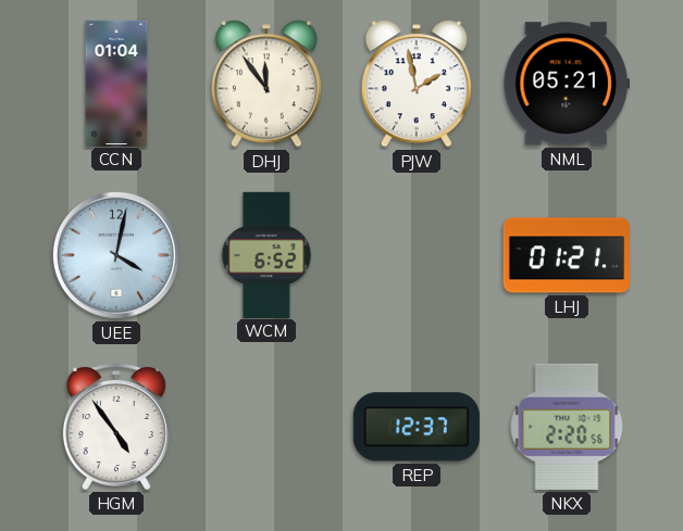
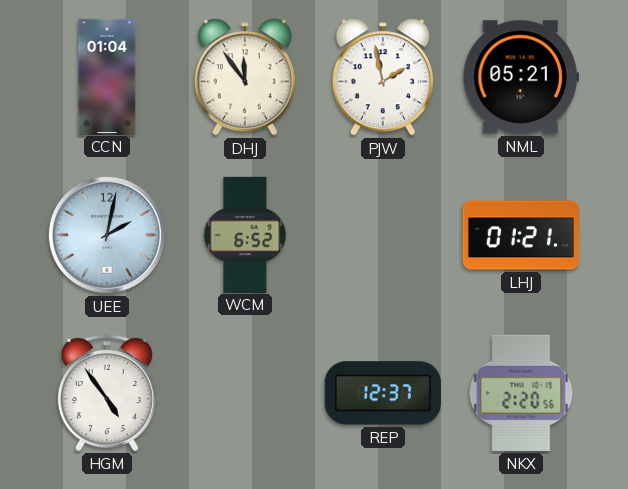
UEE: 4:02 -> 2:02 (107, 235)
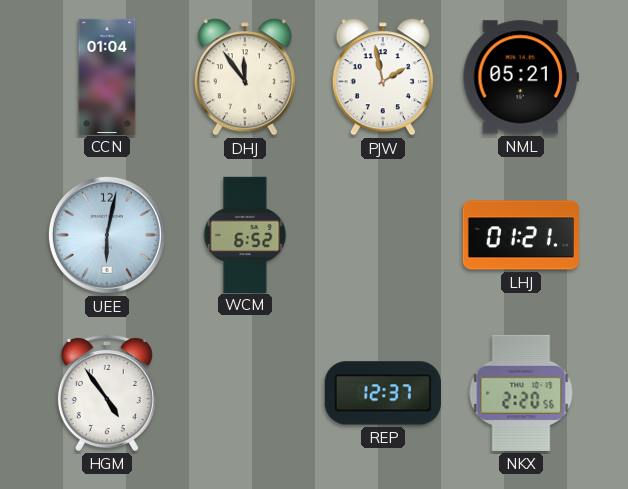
UEE: 2:02 -> 6:02 (107, 235)
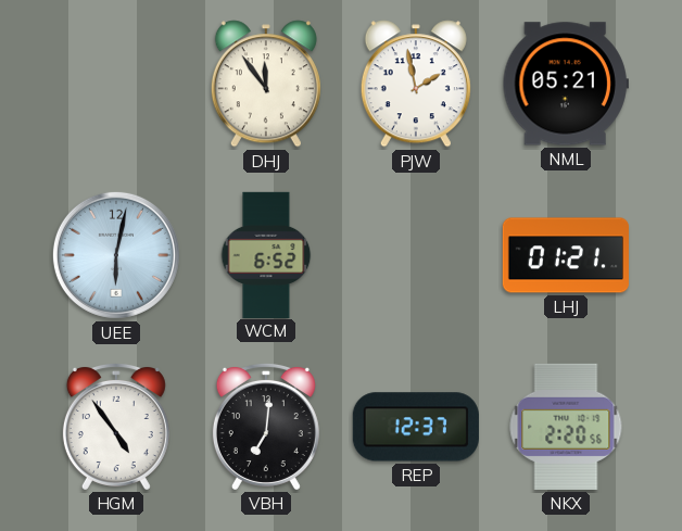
CCN: 01:04 -> none (107, 76)
VBH: none -> 7:01 (266, 426)
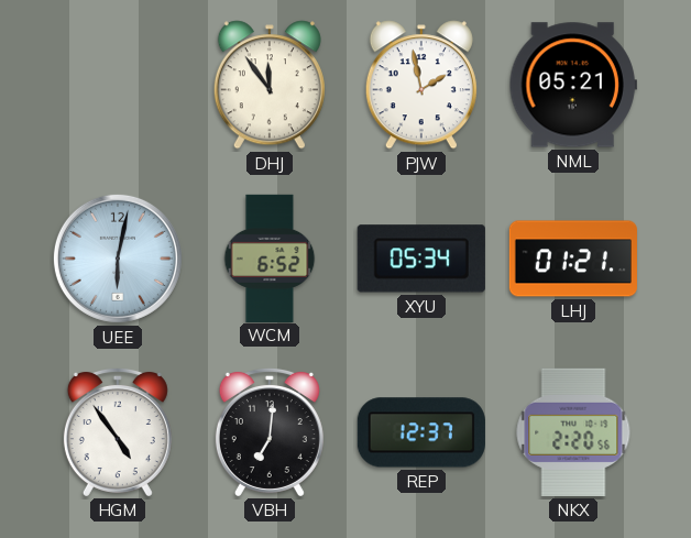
XYU: none -> 05:34 (421, 259)
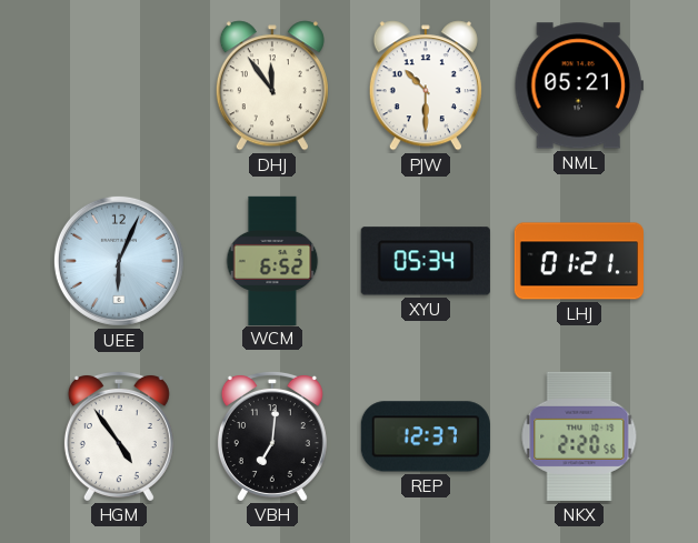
PJW: 1:58 -> 10:30 (426, 86)
UEE: 6:02 -> 6:04 (119, 261)
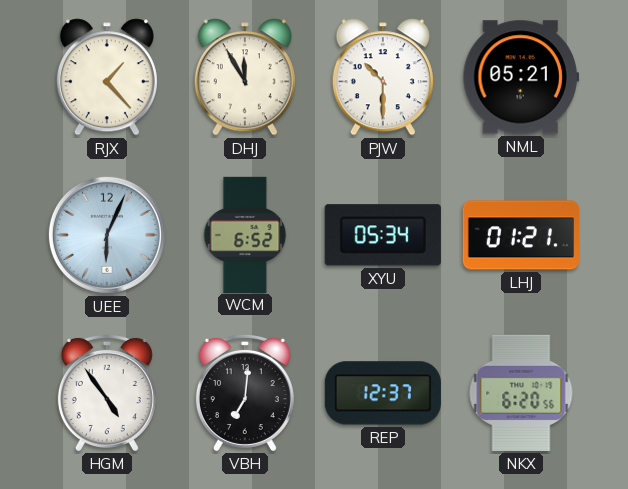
RJX: none -> 1:23 (107, 77)
DHJ: 11:54 -> 11:55 (245, 77)
NKX: 2:20 -> 6:20 (521, 393)
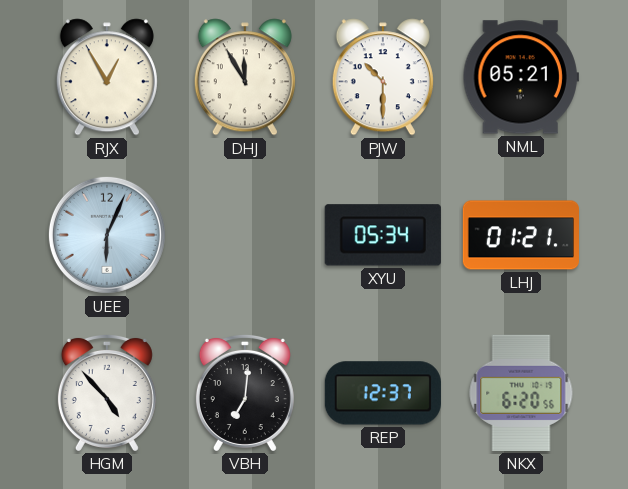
RJX: 1:23 -> 12:55 (107, 77)
WCM: 6:52 -> none (245, 234)
HGM: 4:54 -> 4:53 (107, 392)
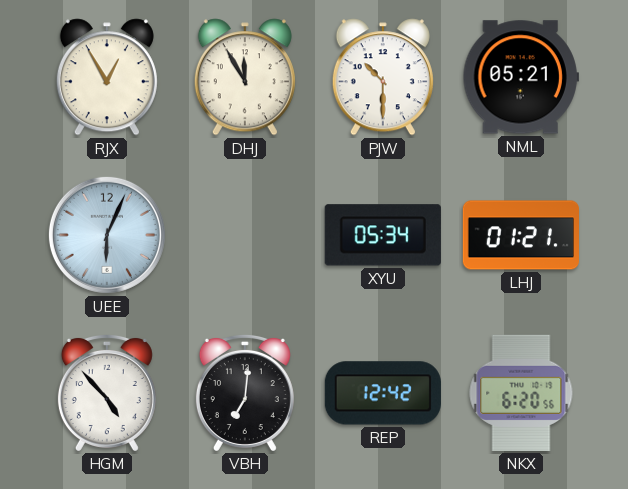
REP: 12:37 -> 12:42 (383, 393)
